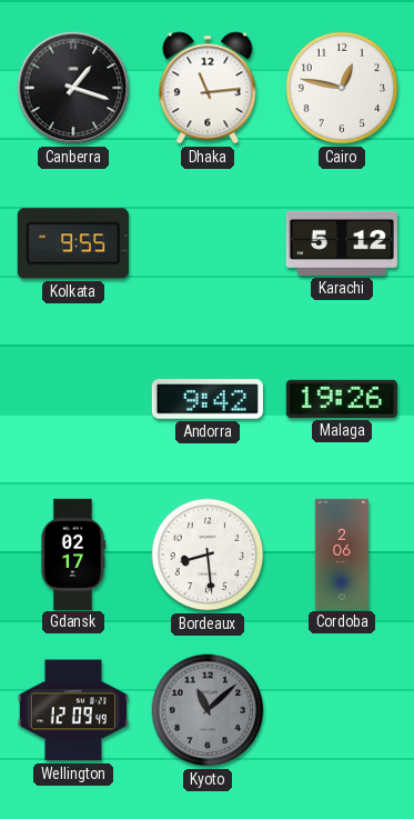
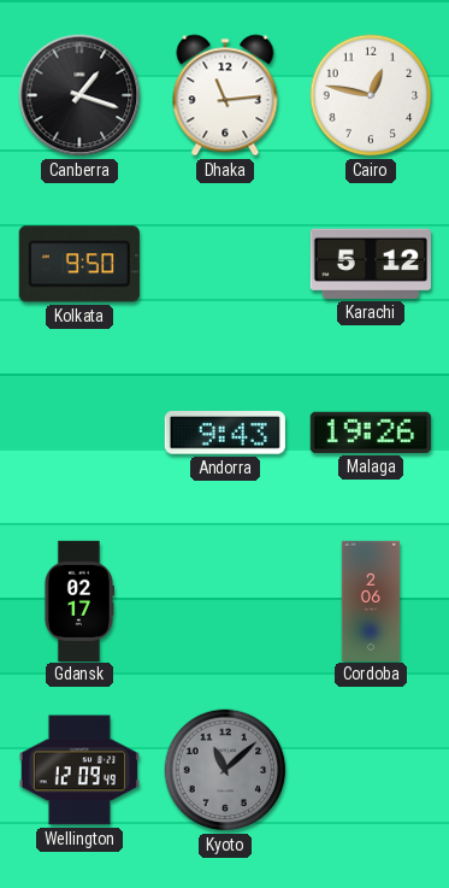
Kolkata: 9:55 -> 9:50 (79, 264)
Andorra: 9:42 -> 9:43 (225, 433)
Bordeaux: 8:29 -> none (208, 555)
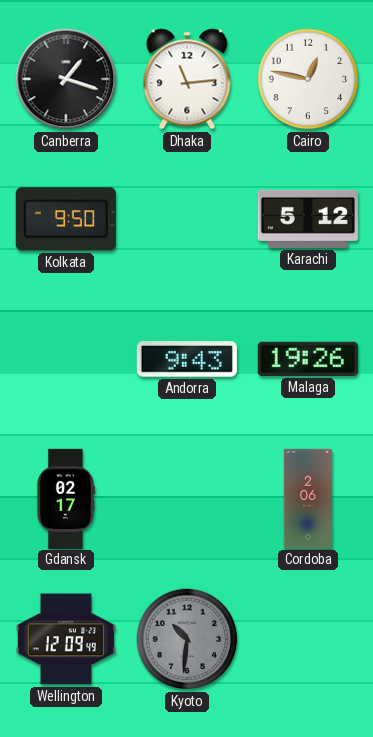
Kyoto: 11:08 -> 10:31 (187, 639)
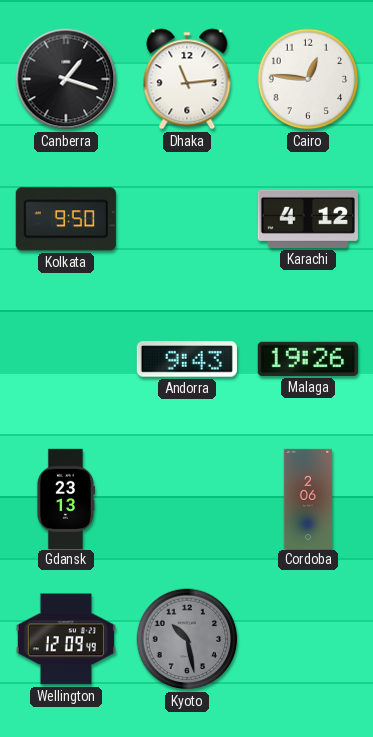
Cairo: 12:47 -> 12:46 (308, 79)
Karachi: 5:12 -> 4:12 (308, 219)
Gdansk: 02:17 -> 23:13 (65, 498)
Kyoto: 10:31 -> 10:28 (187, 639)
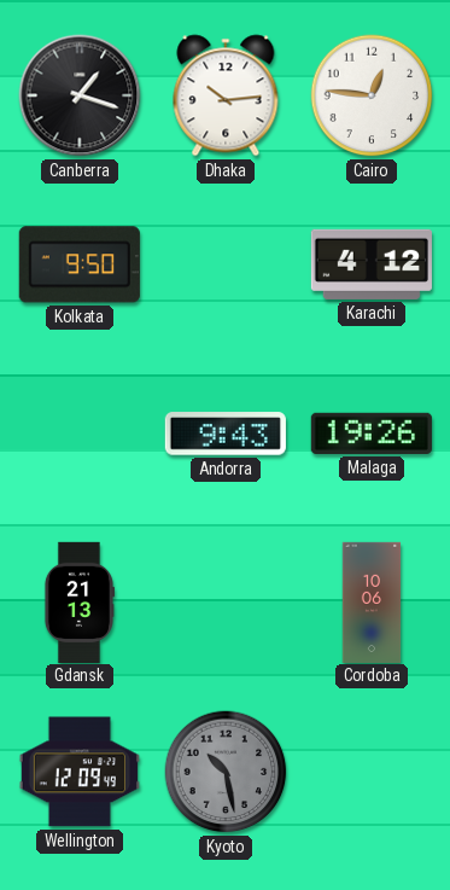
Dhaka: 11:14 -> 10:14 (226, 95)
Gdansk: 23:13 -> 21:13 (78, 601)
Cordoba: 2:06 -> 10:06 (372, 601)
